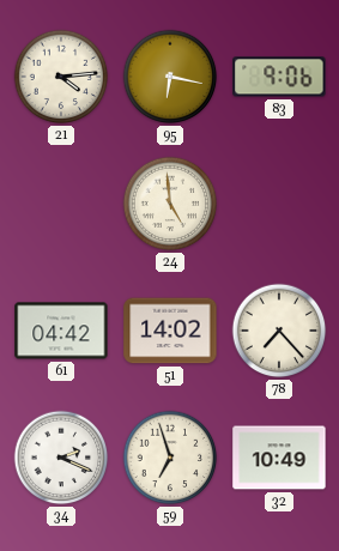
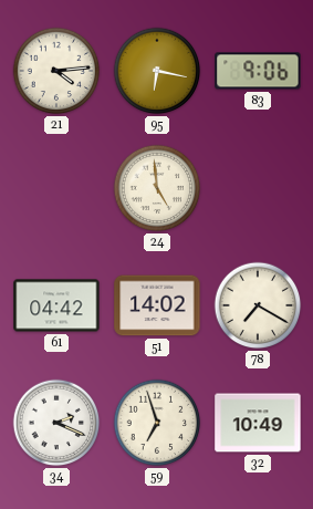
78: 7:23 -> 7:20 (258, 305)
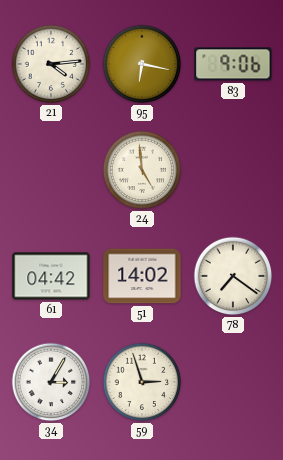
78: 7:20 -> 7:21 (233, 276)
34: 2:19 -> 3:05 (51, 382)
59: 6:57 -> 2:57 (142, 382)
32: 10:49 -> none (258, 423)
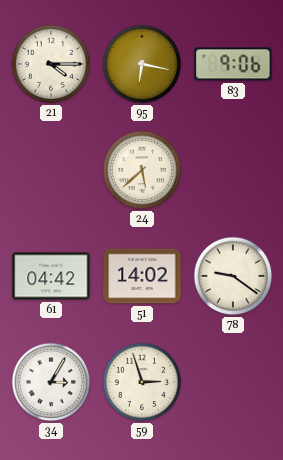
21: 4:14 -> 4:15 (51, 64)
24: 4:59 -> 5:38 (142, 170)
78: 7:21 -> 9:21 (233, 276)
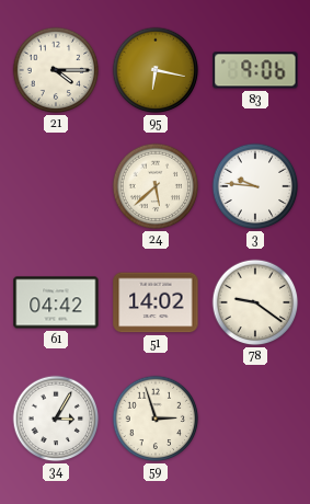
3: none -> 9:46 (255, 186)
